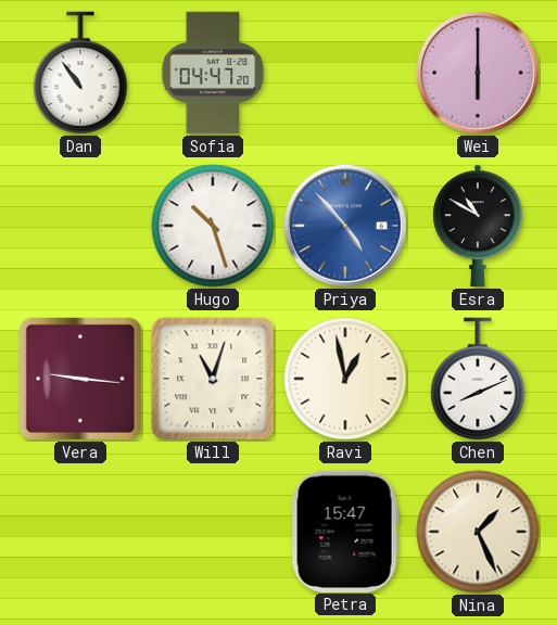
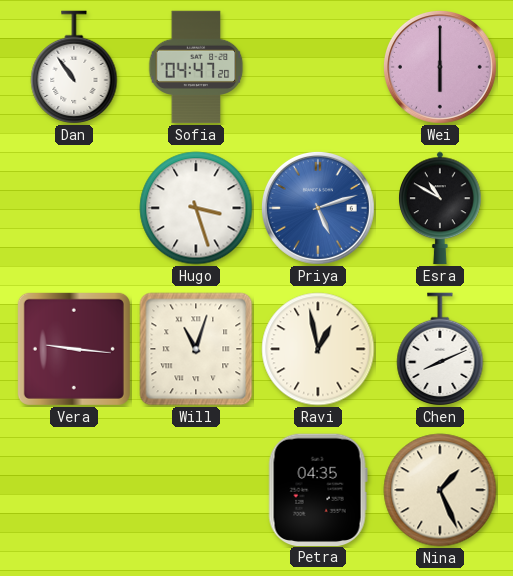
Hugo: 10:27 -> 3:27 (196, 208)
Priya: 4:53 -> 5:12 (318, 208)
Petra: 15:47 -> 04:35 (318, 489)
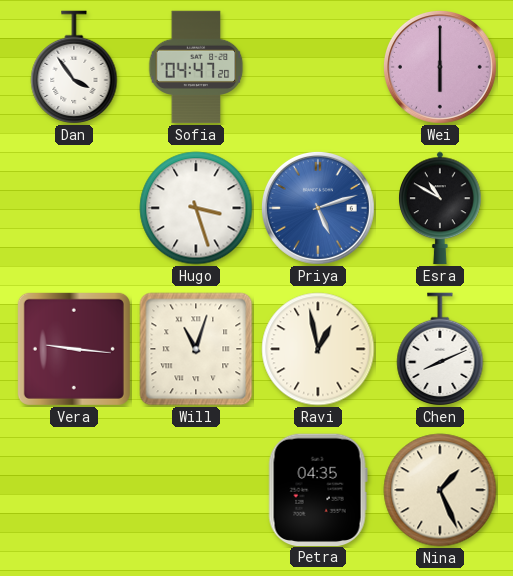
Dan: 10:54 -> 3:54 (74, 67)
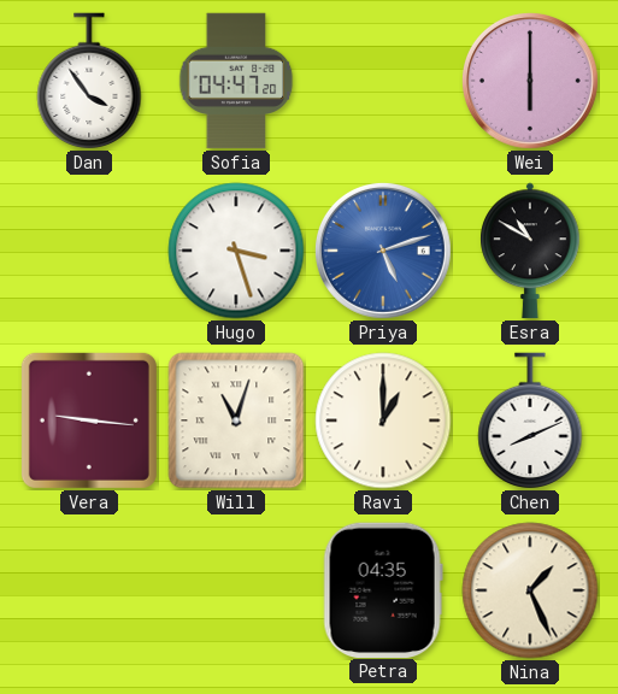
Ravi: 12:58 -> 1:00 (383, 420)
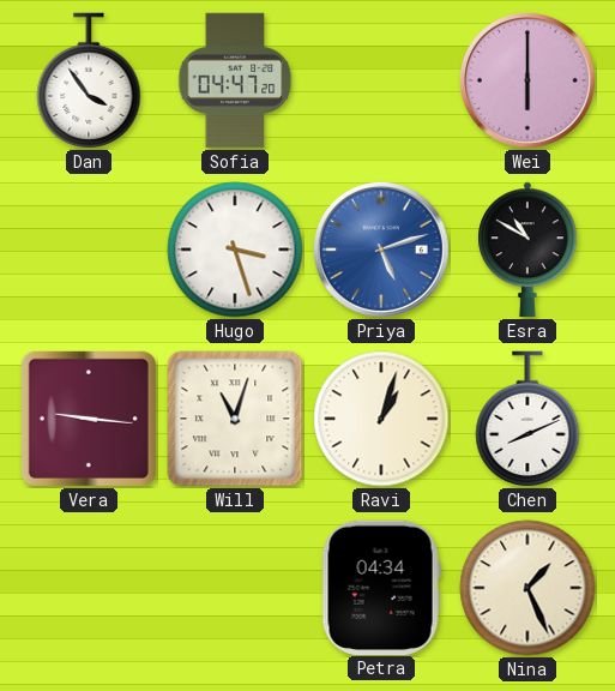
Ravi: 1:00 -> 1:03 (381, 419)
Petra: 04:35 -> 04:34 (381, 587)
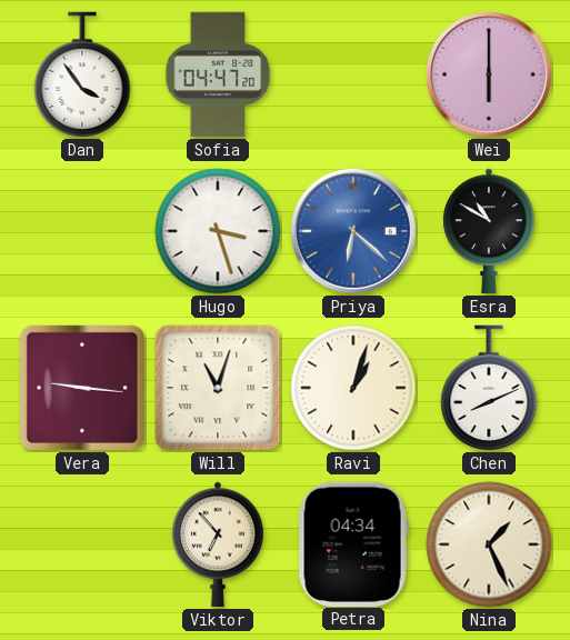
Priya: 5:12 -> 6:22 (353, 231)
Viktor: none -> 6:53 (218, 544)
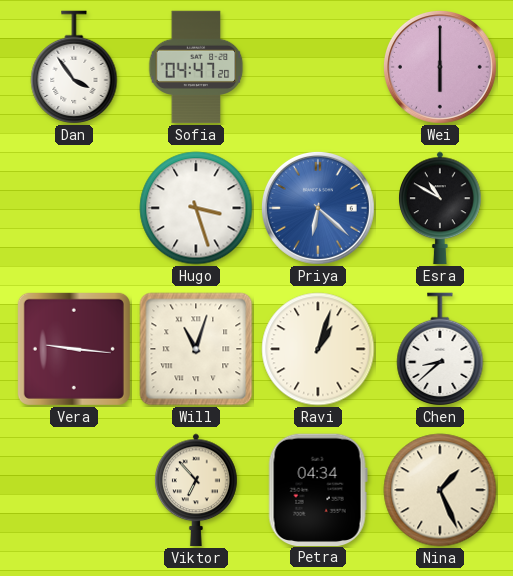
Chen: 8:11 -> 8:38 (440, 349)
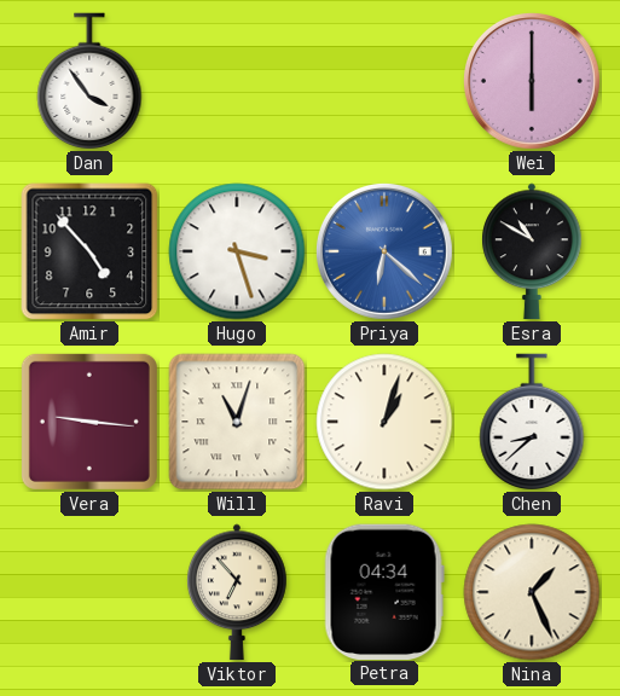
Sofia: 04:47 -> none (196, 67)
Amir: none -> 4:53 (89, 251)
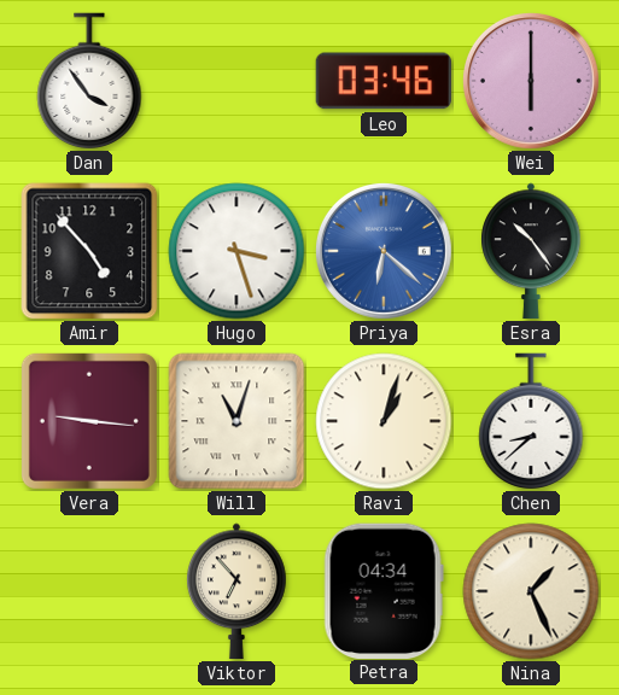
Leo: none -> 03:46 (383, 81)
Esra: 10:50 -> 10:24 (531, 251)
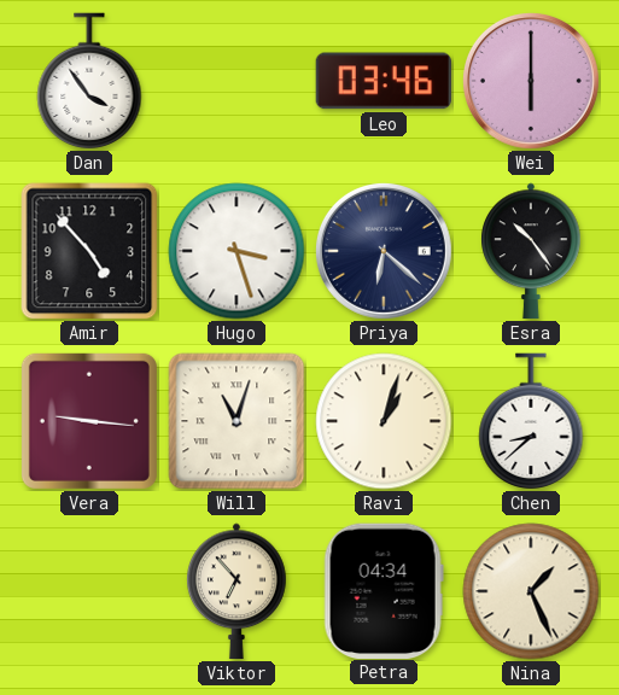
Priya dial: blue -> navy (384, 251)
